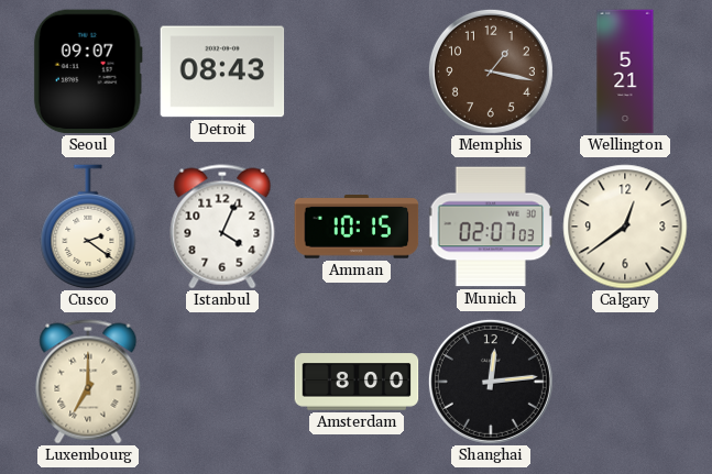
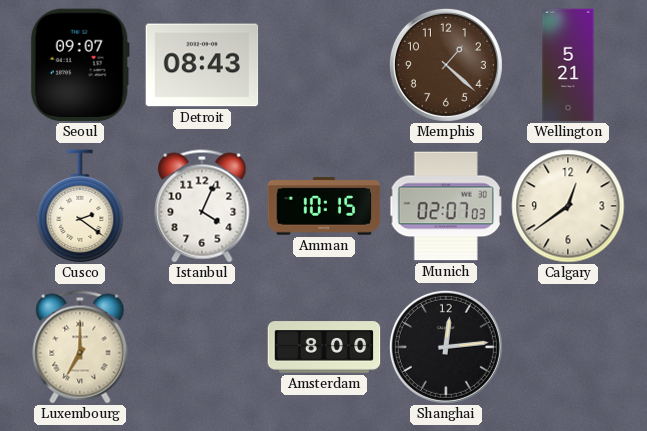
Memphis: 1:17 -> 1:22 (446, 65)
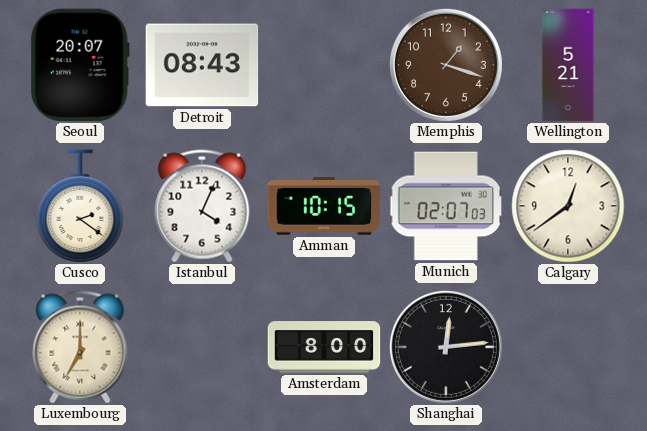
Seoul: 09:07 -> 20:07 (80, 65)
Memphis: 1:22 -> 1:18 (446, 65)
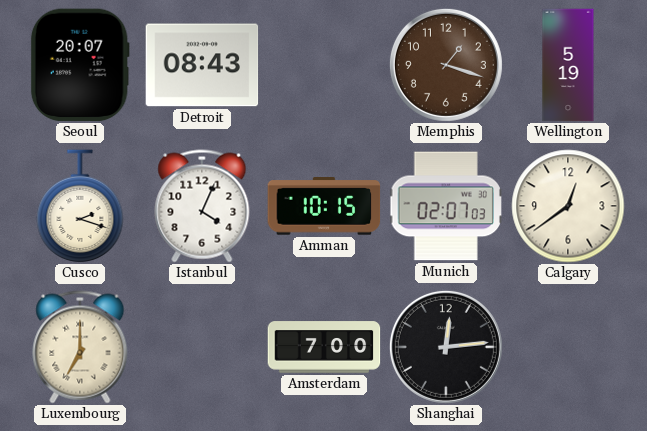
Wellington: 5:21 -> 5:19 (568, 65)
Cusco: 2:21 -> 2:18 (80, 206)
Amsterdam: 8:00 -> 7:00 (324, 347)
